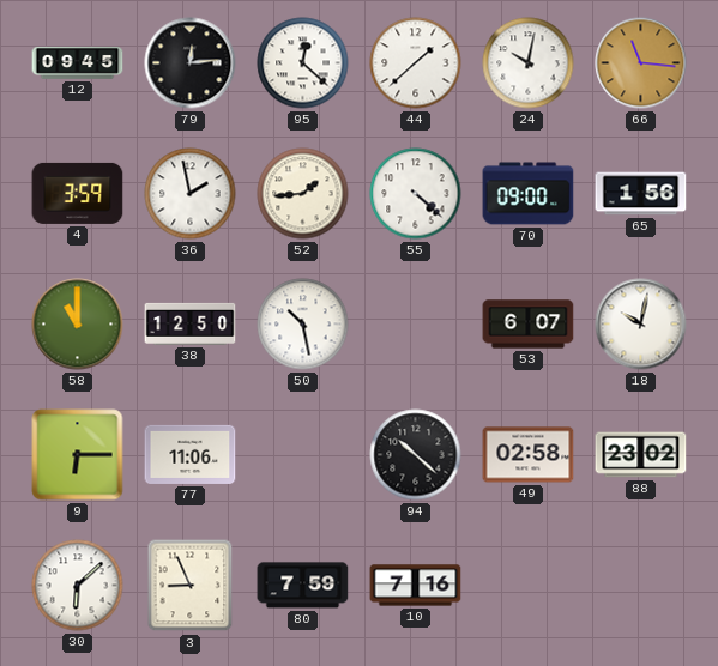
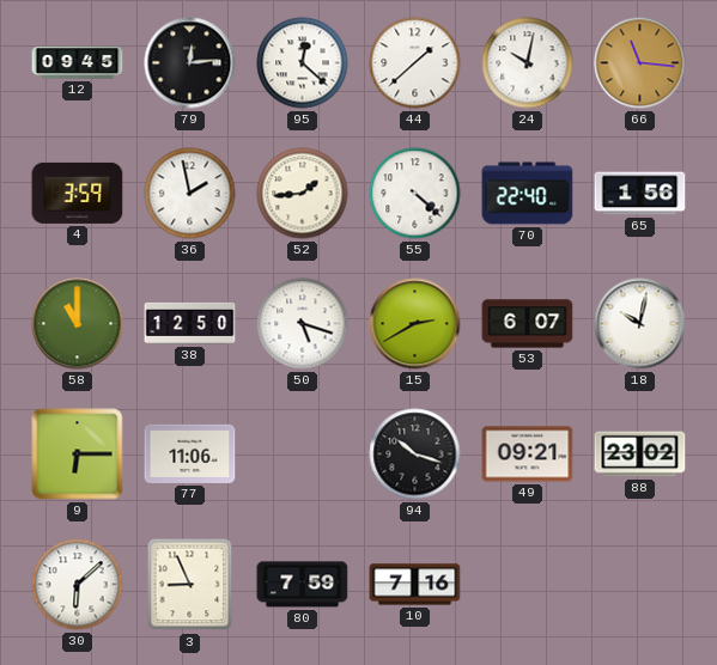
70: 09:00 -> 22:40 (528, 194)
50: 10:28 -> 5:18 (303, 324)
15: none -> 2:40 (415, 324)
94: 10:22 -> 10:18 (415, 454)
49: 02:58 -> 09:21 (528, 454)
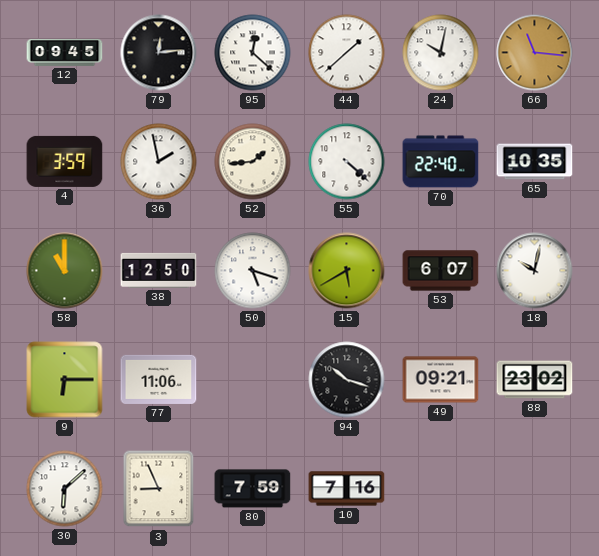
65: 1:56 -> 10:35 (535, 162)
15: 2:40 -> 5:40 (347, 271)
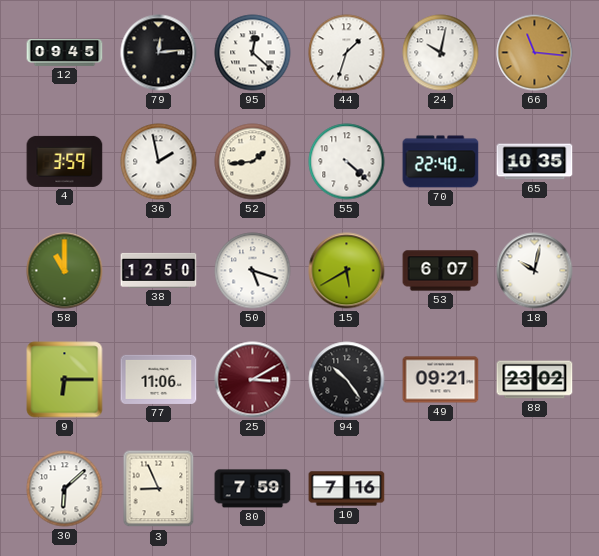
44: 1:38 -> 1:33 (347, 53)
25: none -> 3:10 (253, 380)
94: 10:18 -> 10:24 (347, 380)
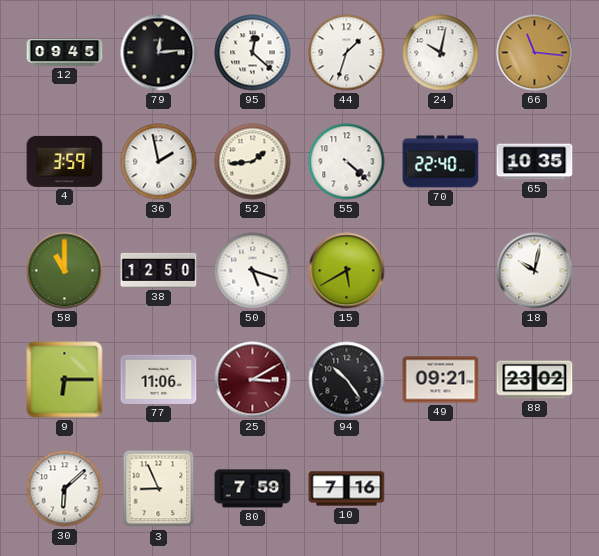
53: 6:07 -> none (441, 271)
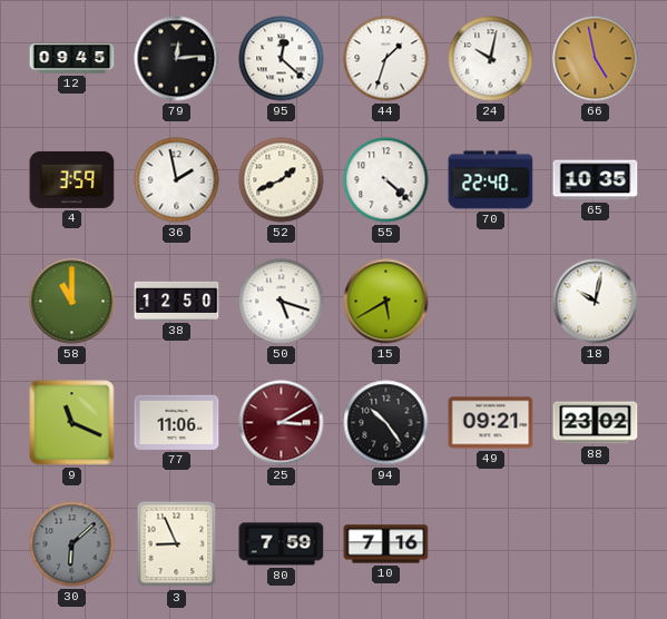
66: 11:16 -> 4:58 (596, 59)
52: 1:44 -> 1:41 (282, 180)
9: 6:15 -> 11:19 (72, 423)
30 dial: white -> grey (72, 544)
